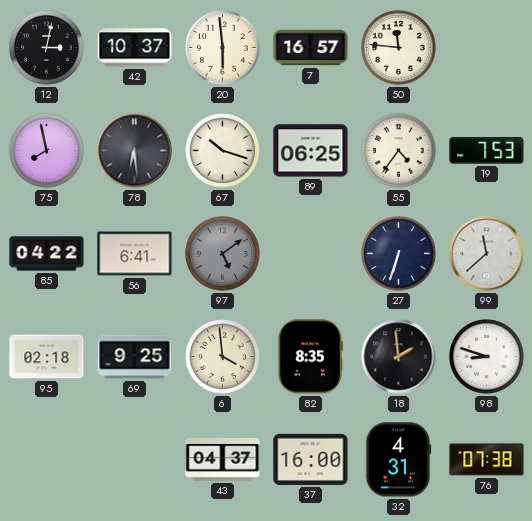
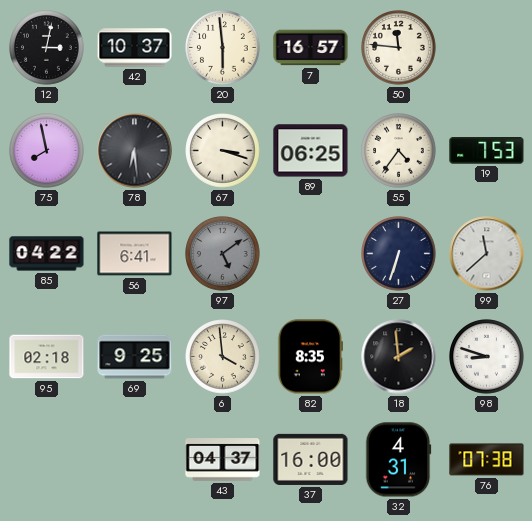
67: 10:18 -> 3:18 (223, 151)
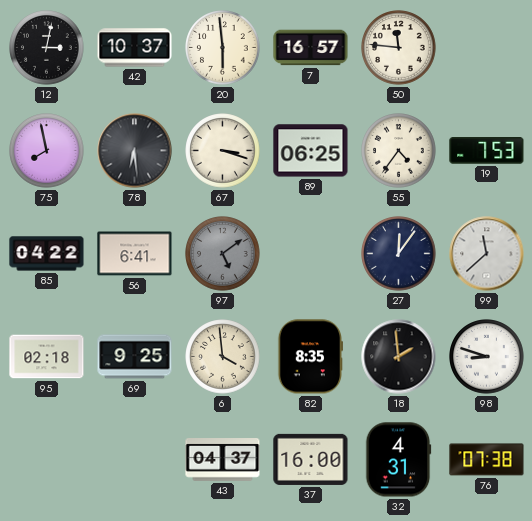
27: 6:33 -> 12:06 (399, 254)
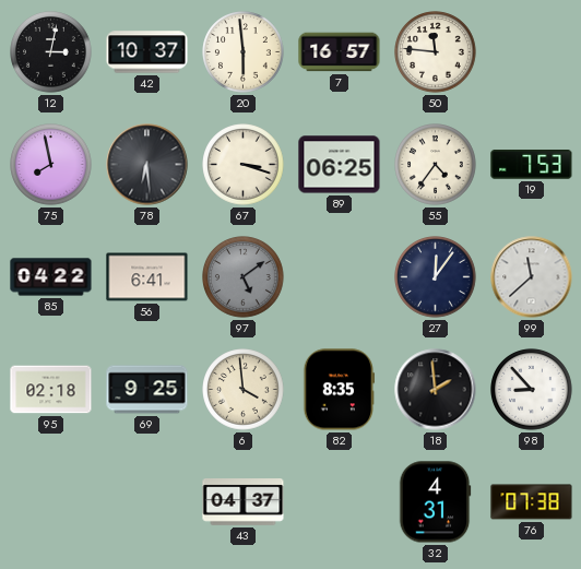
98: 8:48 -> 8:53 (532, 390)
37: 16:00 -> none (311, 459)
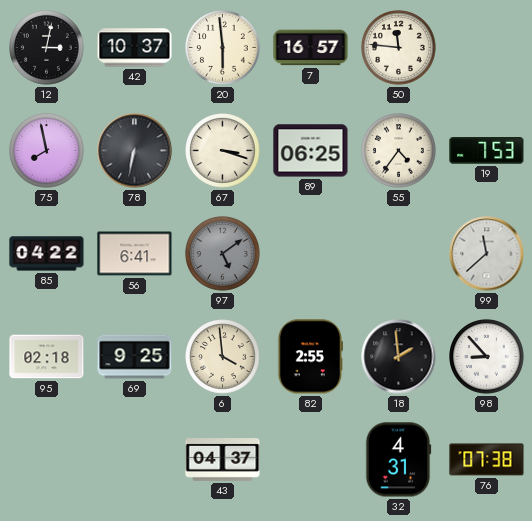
78: 6:29 -> 6:32 (135, 151)
27: 12:06 -> none (436, 277)
82: 8:35 -> 2:55 (310, 357)
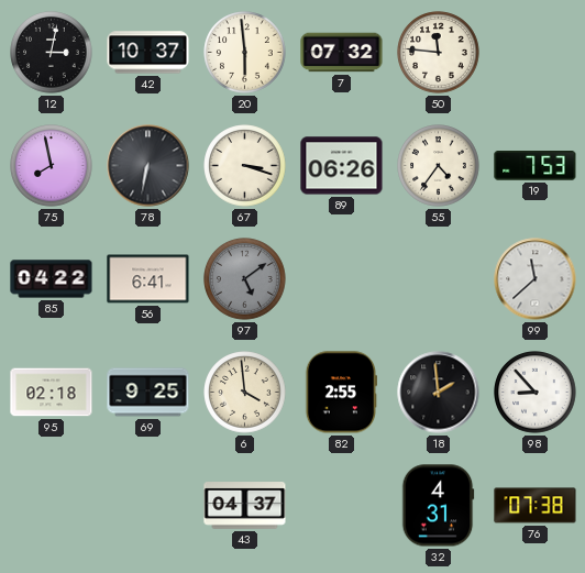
7: 16:57 -> 07:32 (342, 53)
89: 06:25 -> 06:26 (342, 166)
